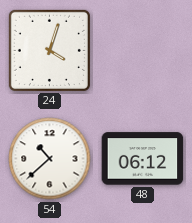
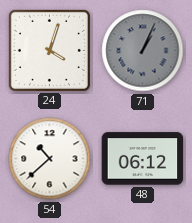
71: none -> 1:04 (143, 51)
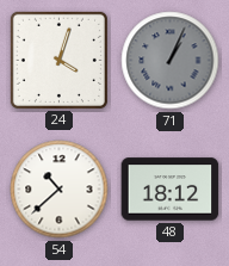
48: 06:12 -> 18:12 (171, 190)
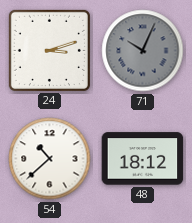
24: 4:03 -> 3:12 (49, 50)
71: 1:04 -> 10:04 (143, 51)
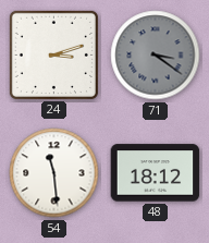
71: 10:04 -> 3:21 (156, 56)
54: 10:38 -> 11:29 (54, 173)
